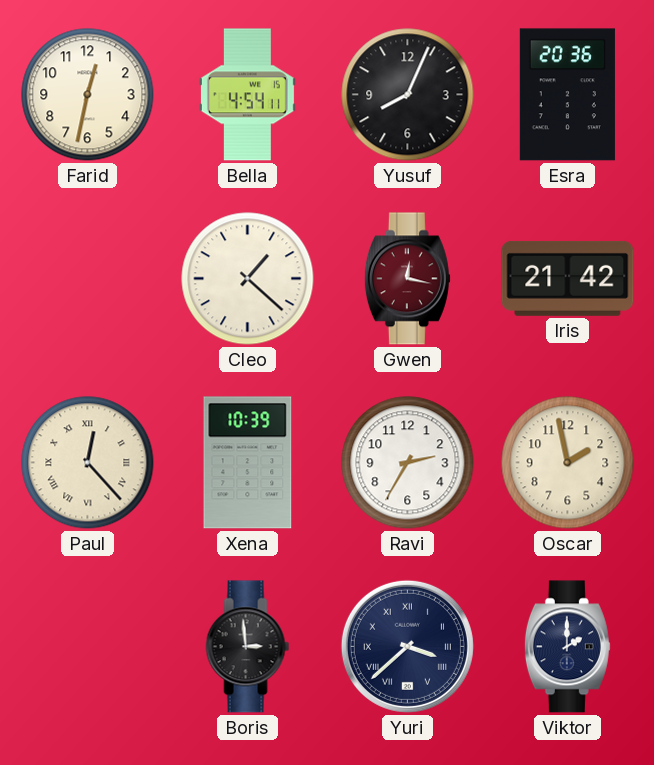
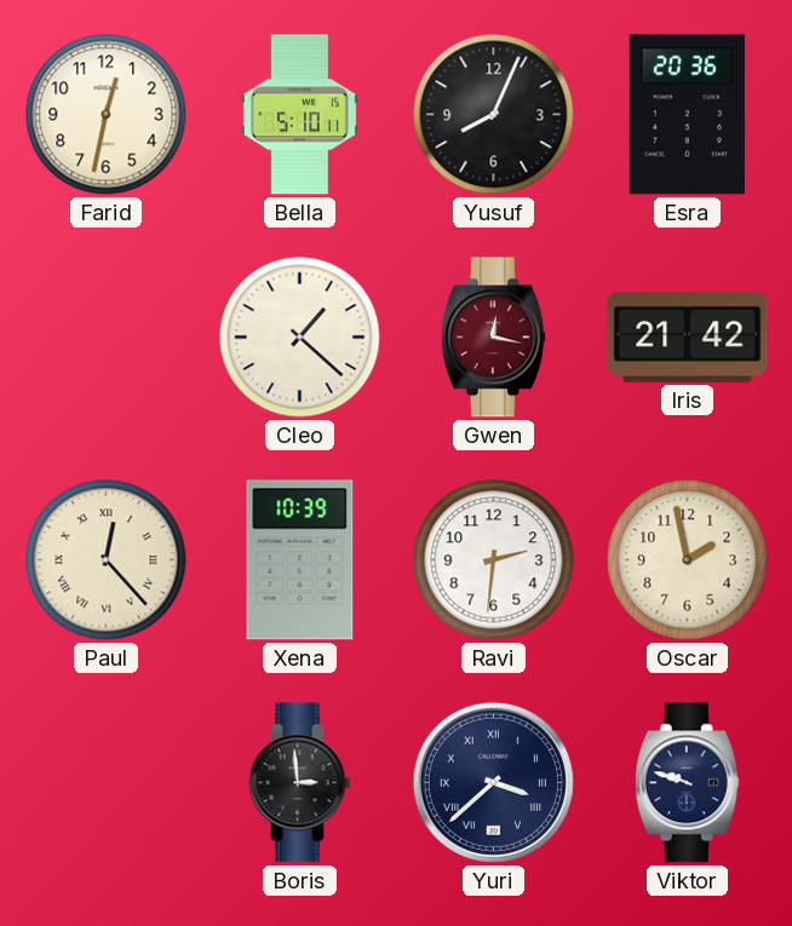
Bella: 4:54 -> 5:10 (299, 115)
Ravi: 2:35 -> 2:31 (494, 560)
Viktor: 2:00 -> 9:48 (687, 783)
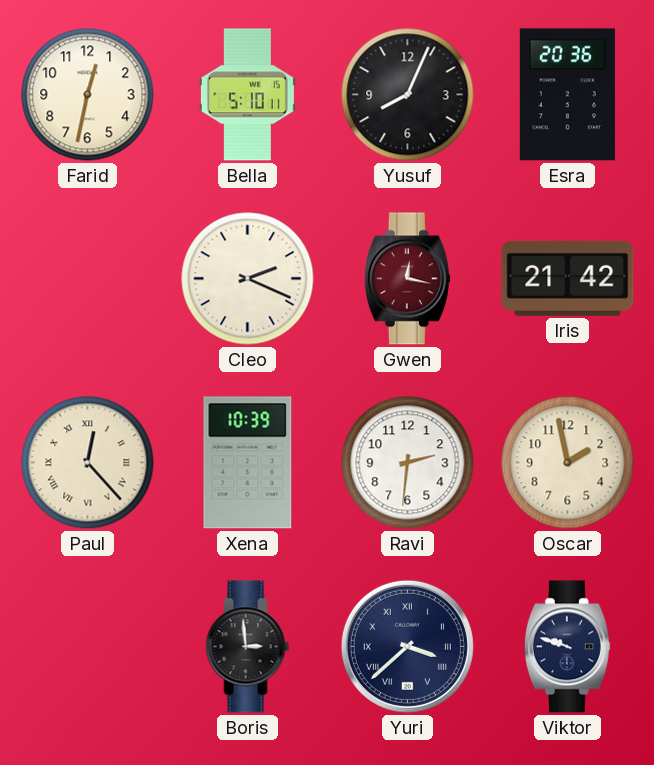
Cleo: 1:22 -> 2:19 (248, 279)
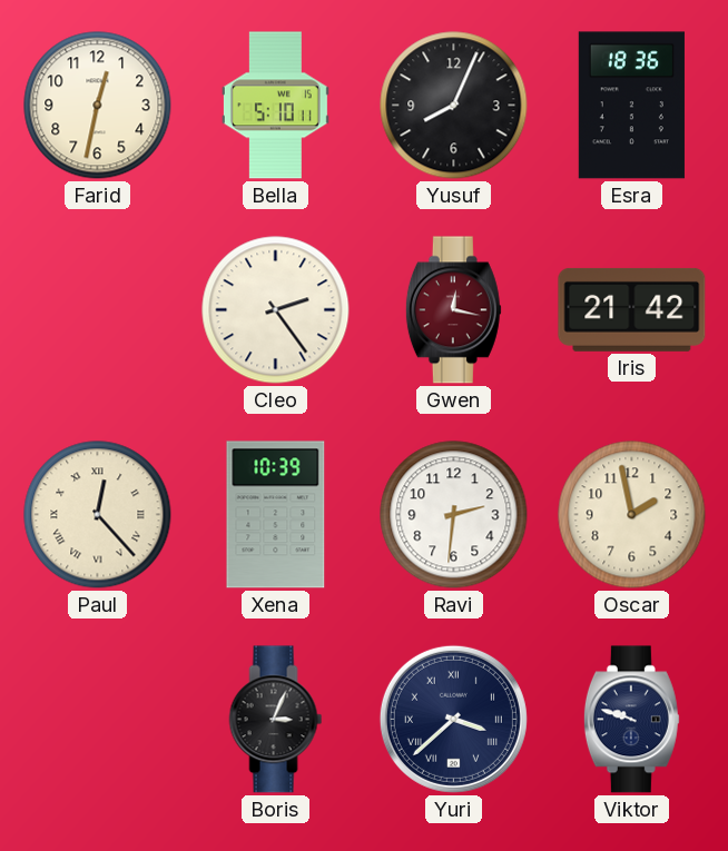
Esra: 20:36 -> 18:36 (631, 106)
Cleo: 2:19 -> 2:24 (276, 310)
Boris: 2:59 -> 3:04 (276, 720)
